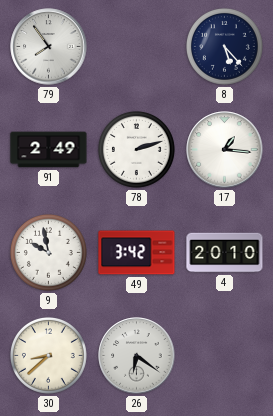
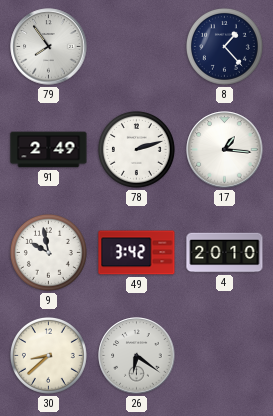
8: 5:23 -> 1:23 (224, 46)
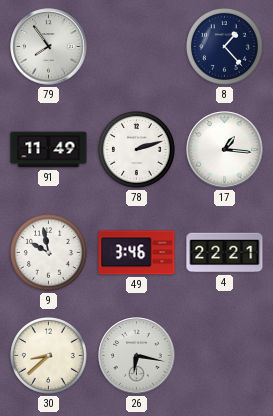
91: 2:49 -> 11:49 (49, 150)
49: 3:42 -> 3:46 (137, 253)
4: 20:10 -> 22:21 (225, 253)
26: 6:21 -> 6:17 (137, 356)
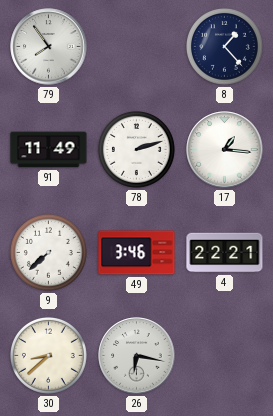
9: 9:58 -> 7:38 (48, 252)
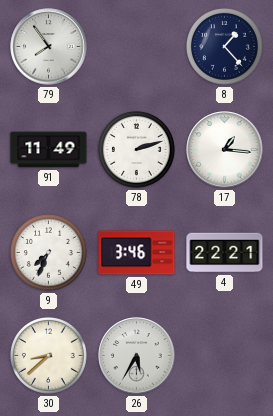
9: 7:38 -> 7:34 (48, 252)
26: 6:17 -> 5:35 (137, 356)
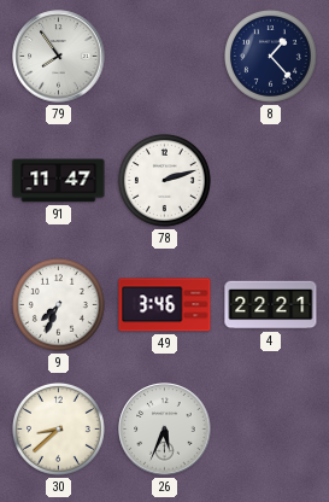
91: 11:49 -> 11:47 (59, 181)
17: 1:16 -> none (225, 150)
26: 5:35 -> 5:34 (165, 430)
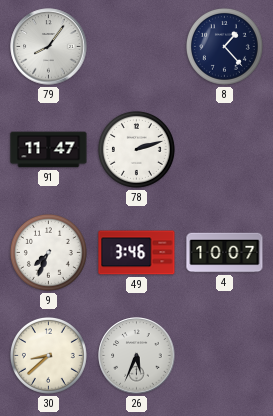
79: 7:54 -> 8:06 (49, 47)
4: 22:21 -> 10:07 (225, 253)
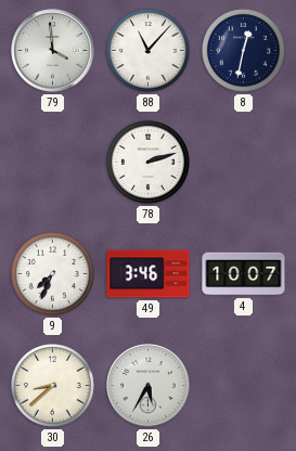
79: 8:06 -> 3:59 (53, 51)
88: none -> 11:07 (147, 50)
8: 1:23 -> 12:32 (243, 50)
91: 11:47 -> none (49, 150)
26: 5:34 -> 5:35 (149, 386)
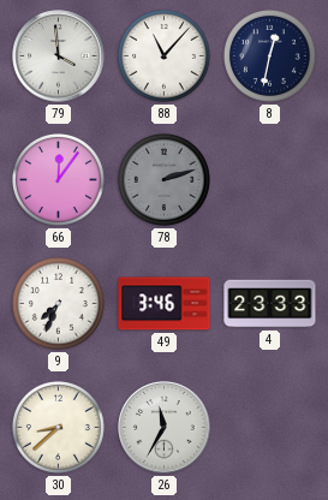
66: none -> 12:06 (58, 179)
78 dial: white -> grey (163, 179)
4: 10:07 -> 23:33 (270, 304)
26: 5:35 -> 11:35 (165, 428)
